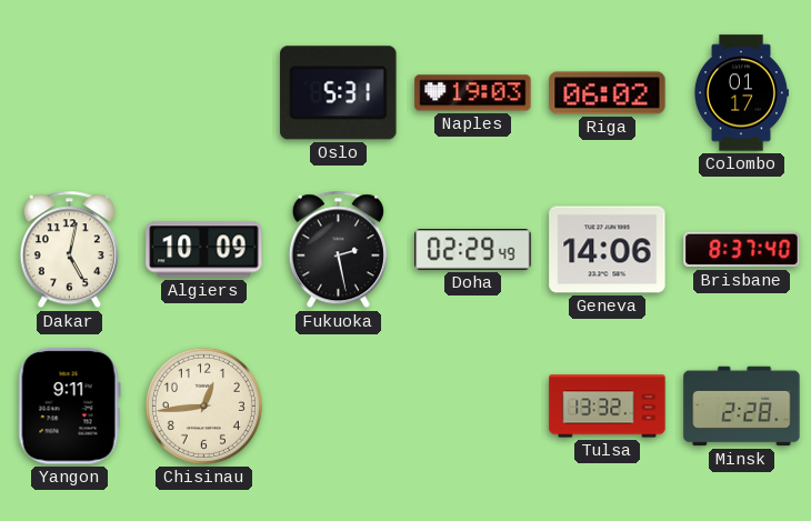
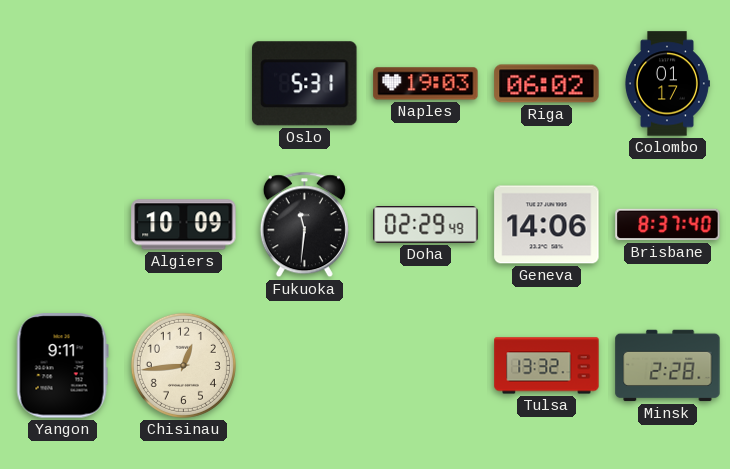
Dakar: 5:02 -> none (69, 250)
Fukuoka: 2:28 -> 11:31 (304, 225)
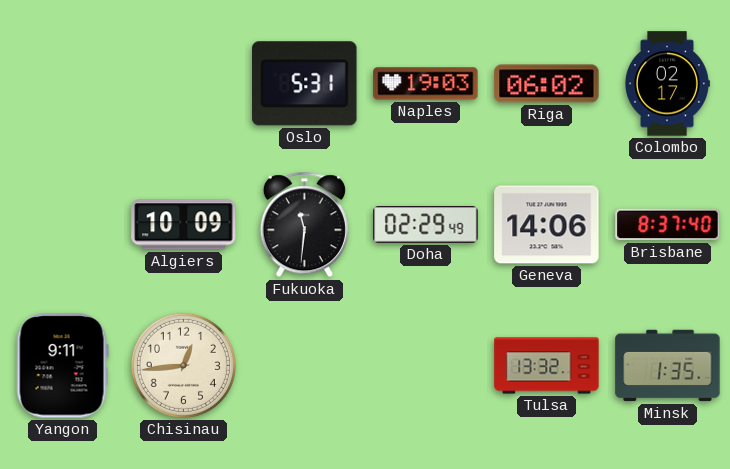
Colombo: 01:17 -> 02:17 (667, 84)
Minsk: 2:28 -> 1:35 (668, 366)
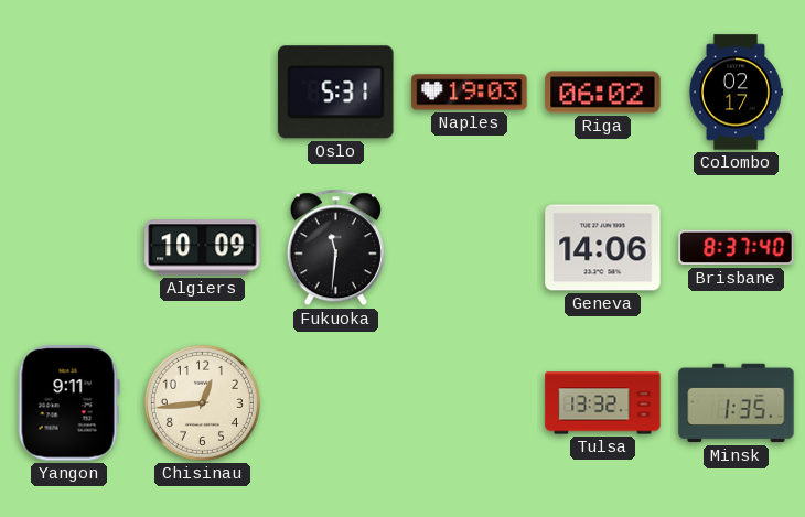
Doha: 02:29 -> none (426, 225)
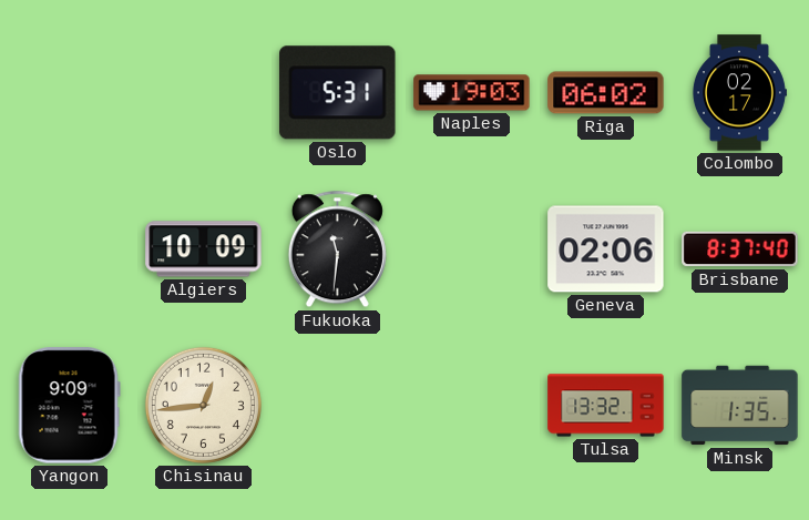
Geneva: 14:06 -> 02:06 (606, 249)
Yangon: 9:11 -> 9:09 (69, 406)
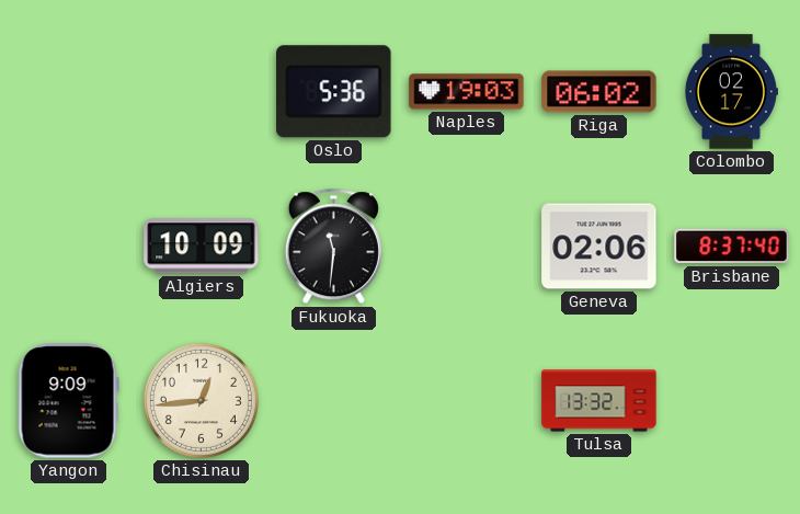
Oslo: 5:31 -> 5:36 (334, 92)
Minsk: 1:35 -> none (740, 406)
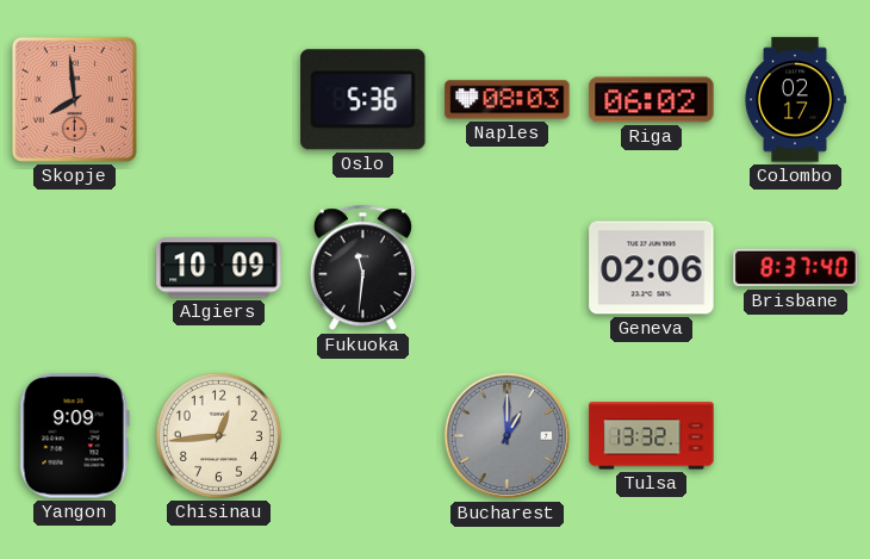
Skopje: none -> 7:59 (74, 99)
Naples: 19:03 -> 08:03 (508, 100)
Bucharest: none -> 1:00 (508, 436)
